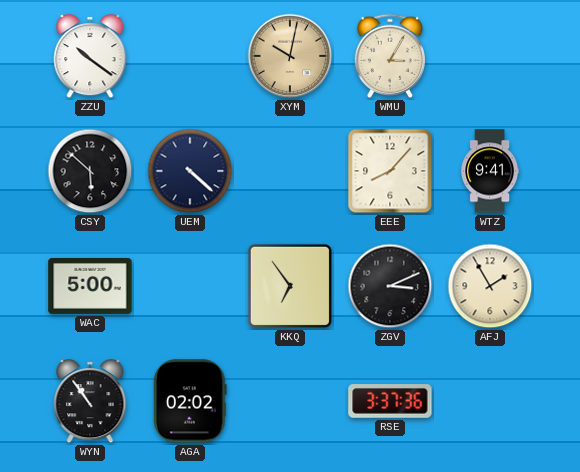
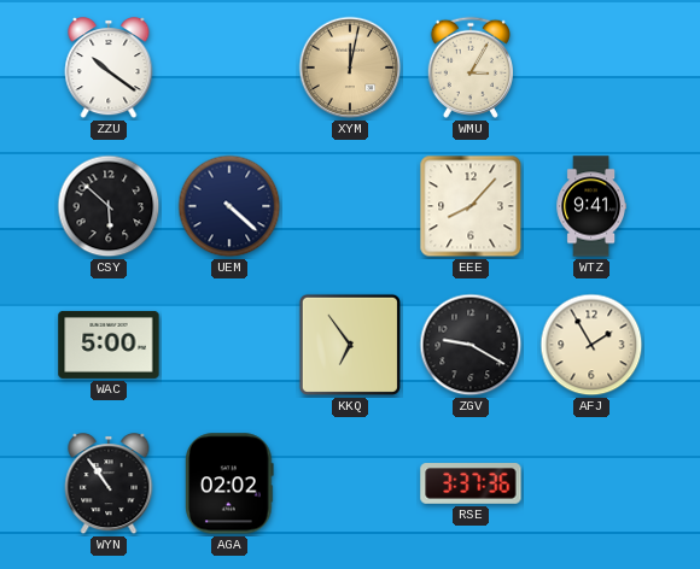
XYM: 10:02 -> 12:02 (350, 68)
ZGV: 3:11 -> 9:20 (471, 345)
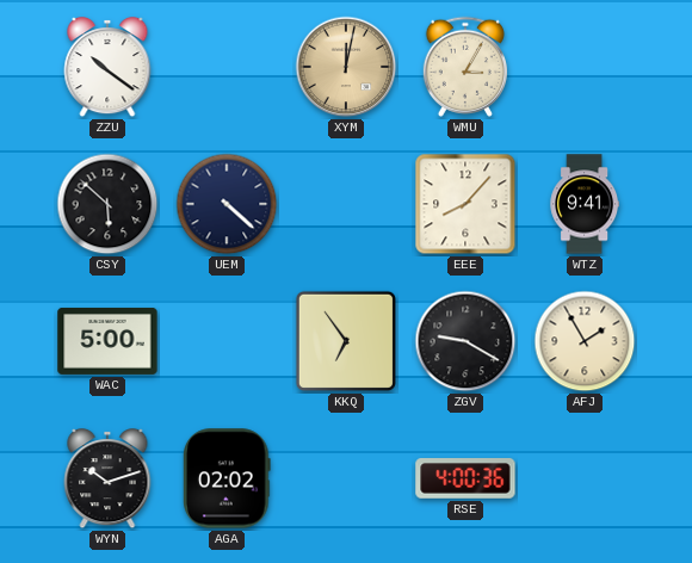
WYN: 10:54 -> 10:12 (107, 480)
RSE: 3:37 -> 4:00 (465, 478)
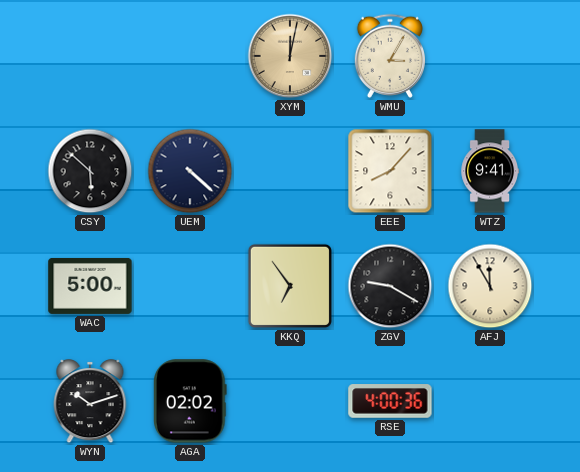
ZZU: 10:21 -> none (107, 68)
AFJ: 1:55 -> 11:55 (490, 286)
